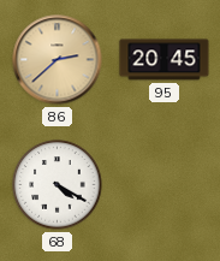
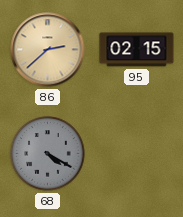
95: 20:45 -> 02:15 (137, 50)
68 dial: white -> grey (48, 154)
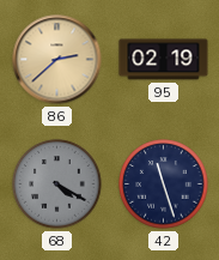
95: 02:15 -> 02:19 (164, 60)
42: none -> 11:27 (164, 185)
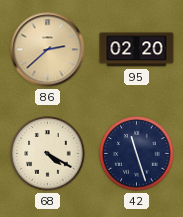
95: 02:19 -> 02:20 (137, 50)
68 dial: grey -> cream (48, 154)
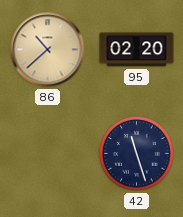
86: 2:38 -> 10:38 (48, 50)
68: 4:20 -> none (48, 154)
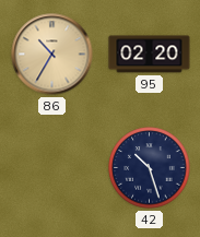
86: 10:38 -> 10:35 (52, 55)
42: 11:27 -> 10:27 (150, 168)
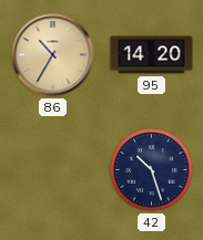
95: 02:20 -> 14:20 (152, 55)
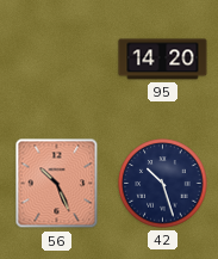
86: 10:35 -> none (53, 55)
56: none -> 10:26 (57, 184)
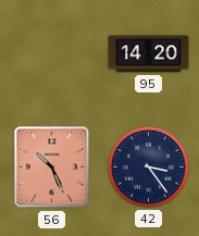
42: 10:27 -> 3:24 (149, 167)
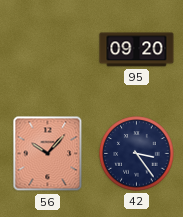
95: 14:20 -> 09:20 (137, 50)
56: 10:26 -> 10:07 (48, 154)
